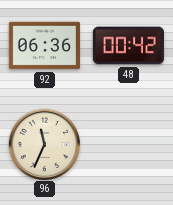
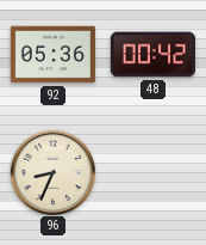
92: 06:36 -> 05:36 (52, 55)
96: 11:34 -> 8:34 (52, 172)
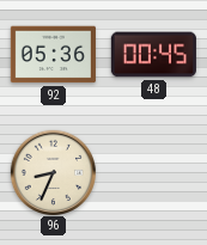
48: 00:42 -> 00:45 (153, 55)
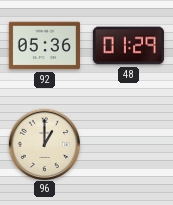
48: 00:45 -> 01:29 (128, 46)
96: 8:34 -> 1:00 (44, 144)
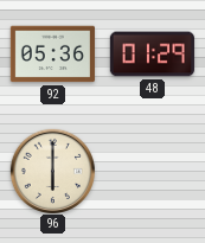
96: 1:00 -> 6:00 (52, 171)
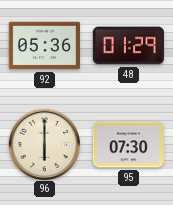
95: none -> 07:30 (128, 145)
